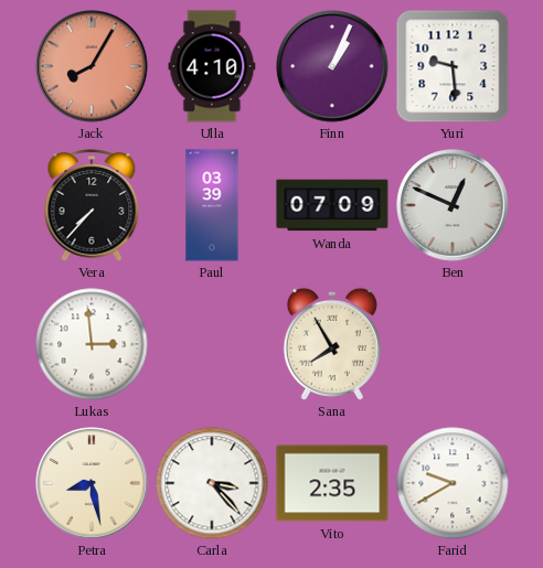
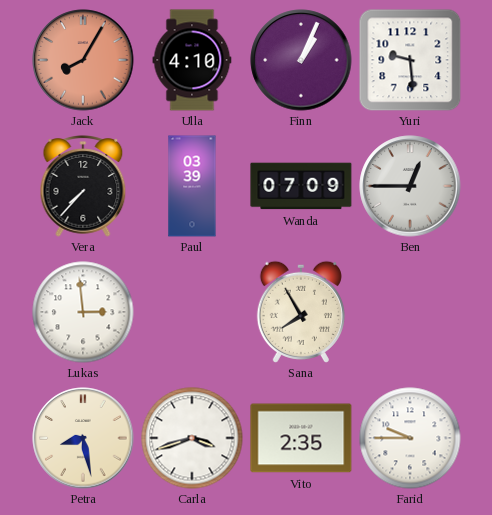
Ben: 12:49 -> 12:45 (410, 186)
Carla: 3:23 -> 3:42 (192, 438)
Farid: 9:40 -> 9:45 (410, 438)
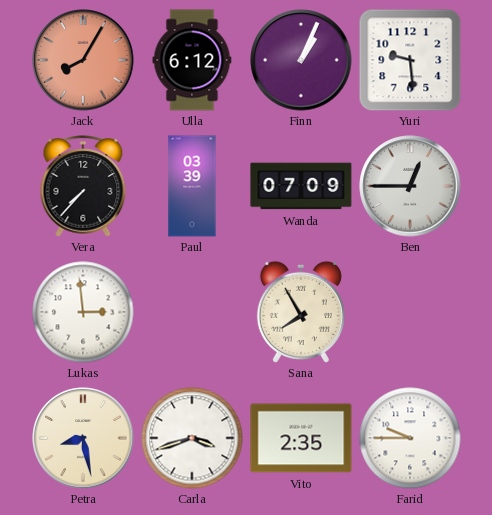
Ulla: 4:10 -> 6:12 (192, 60)
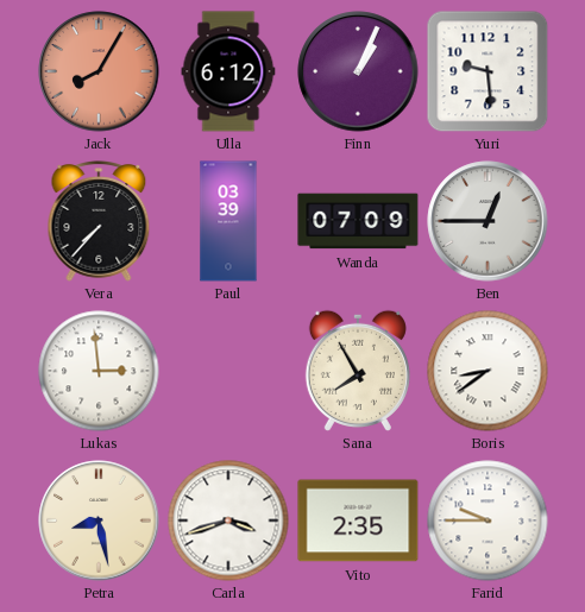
Boris: none -> 8:39 (487, 371)
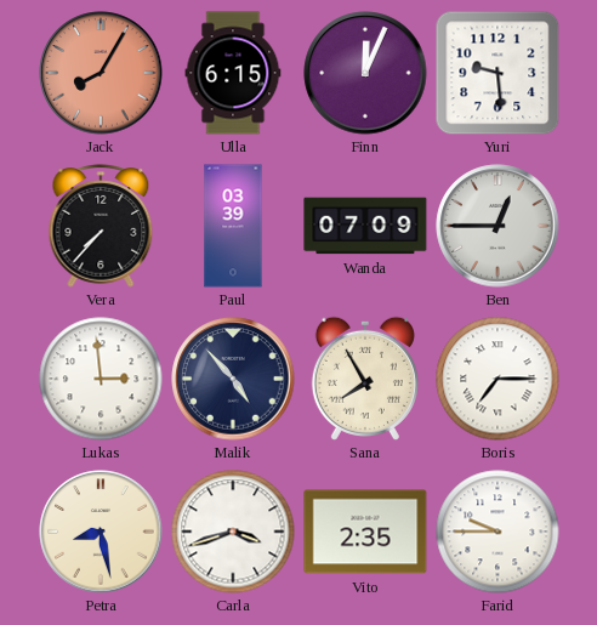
Ulla: 6:12 -> 6:15 (233, 73)
Finn: 1:04 -> 12:04 (365, 73)
Malik: none -> 4:53 (233, 379)
Boris: 8:39 -> 7:15 (497, 379)
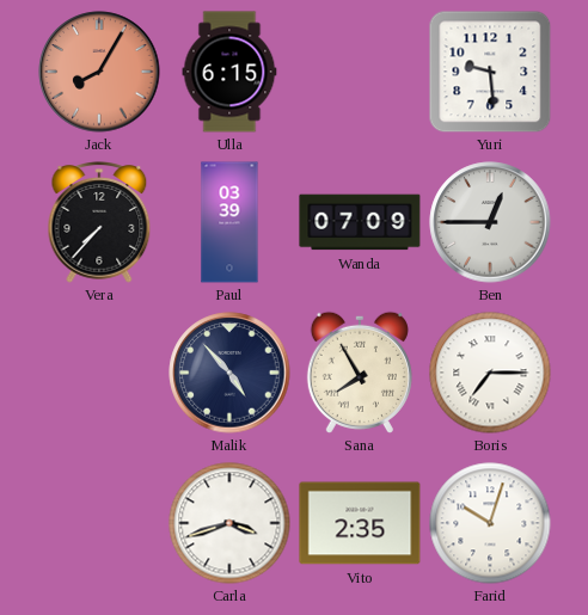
Finn: 12:04 -> none (365, 73)
Lukas: 2:59 -> none (101, 379)
Petra: 8:28 -> none (101, 532)
Farid: 9:45 -> 10:03 (490, 523)
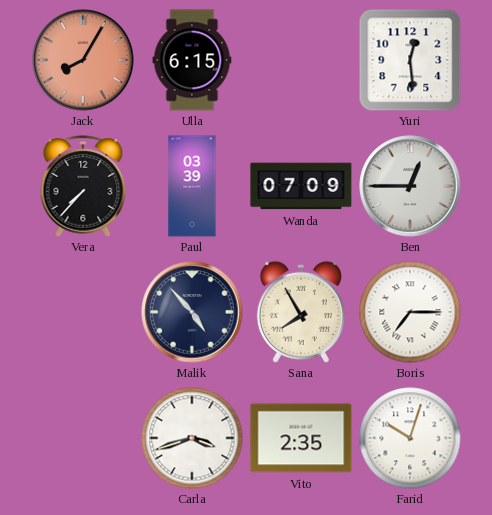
Yuri: 9:29 -> 12:29 (410, 60)
